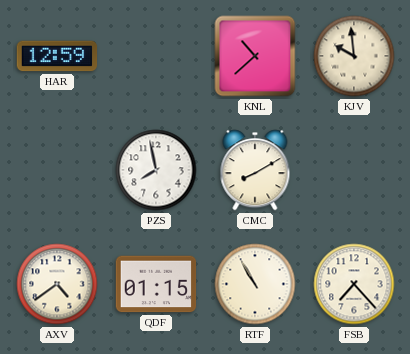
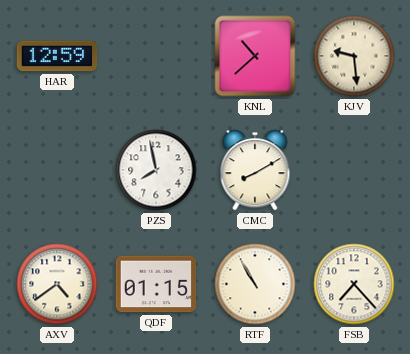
KJV: 9:59 -> 9:29 (354, 56)
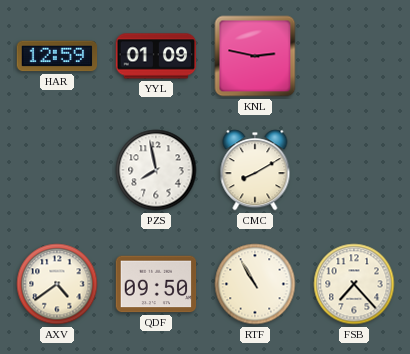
YYL: none -> 01:09 (156, 56)
KNL: 10:38 -> 2:47 (255, 56)
KJV: 9:29 -> none (354, 56)
QDF: 01:15 -> 09:50 (156, 284)
